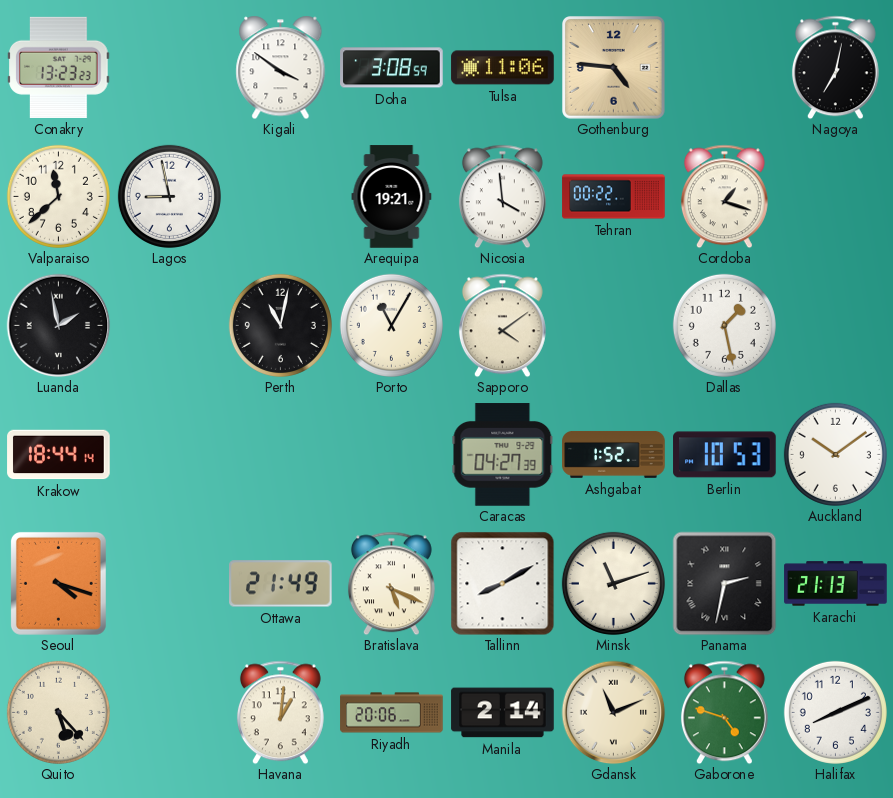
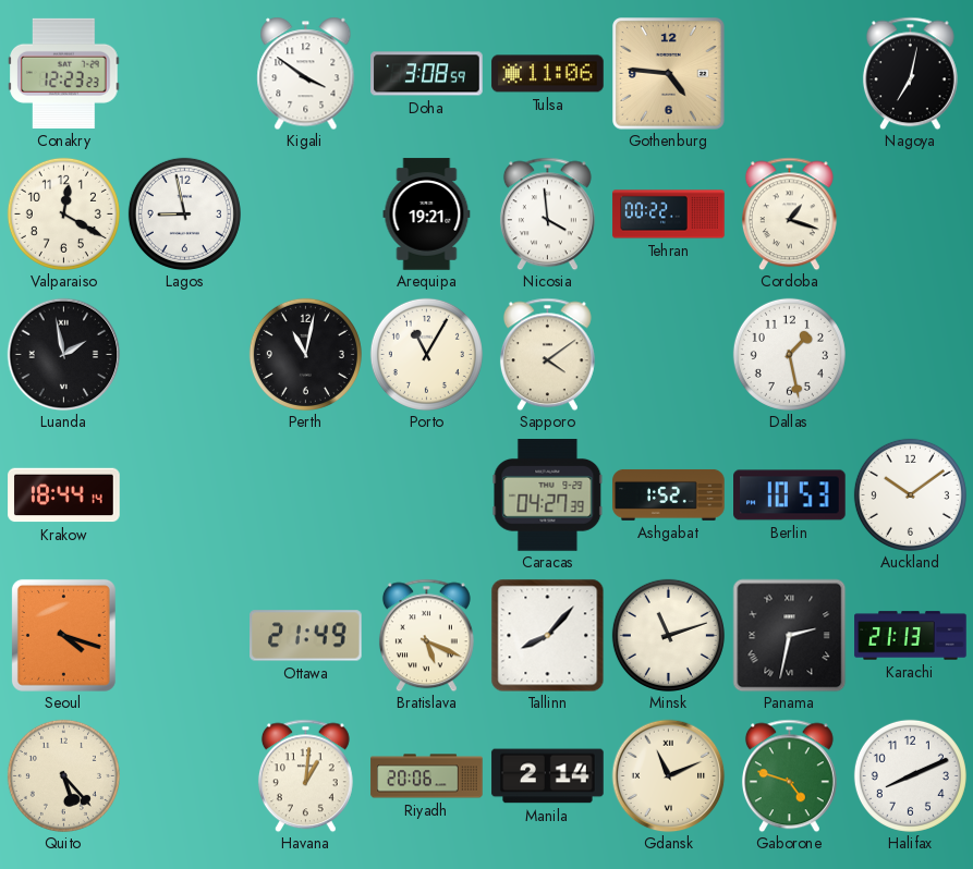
Conakry: 13:23 -> 12:23 (64, 73)
Valparaiso: 11:38 -> 12:20 (63, 213)
Tallinn: 8:10 -> 8:07 (547, 635)
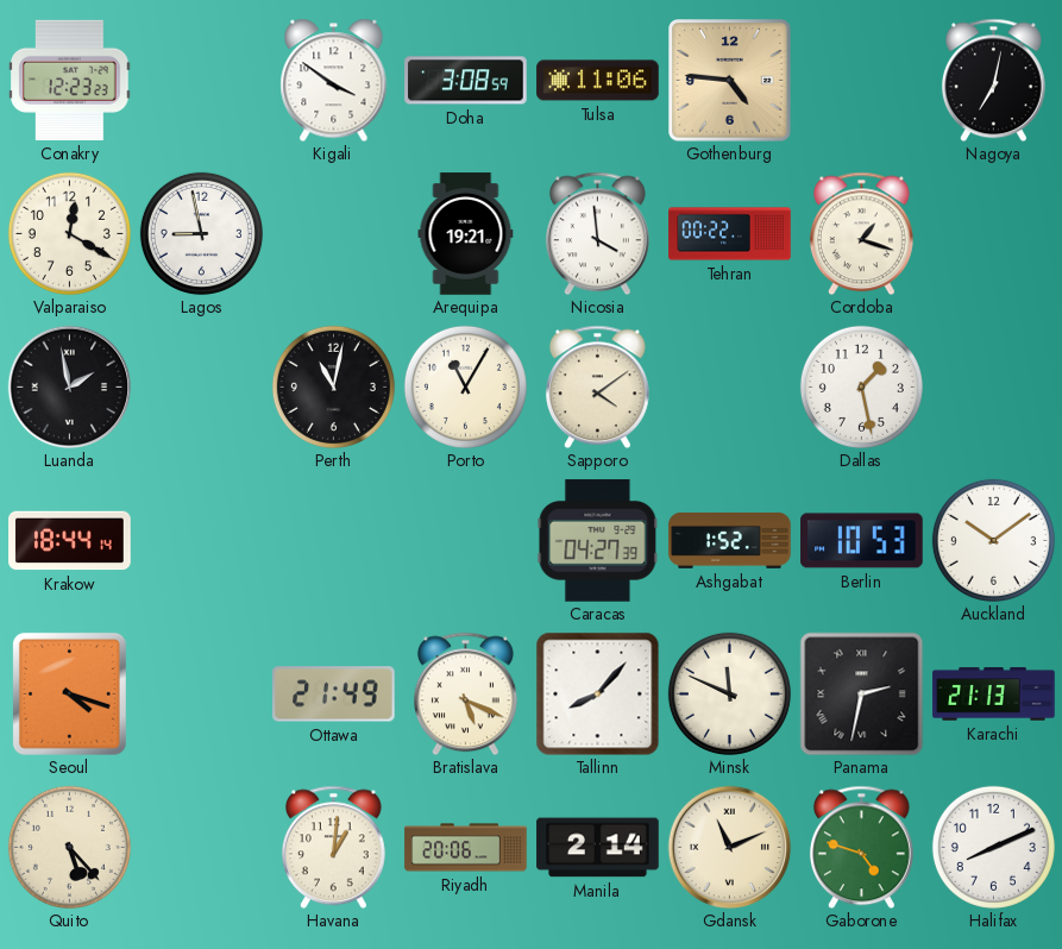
Minsk: 11:12 -> 11:49 (729, 693)
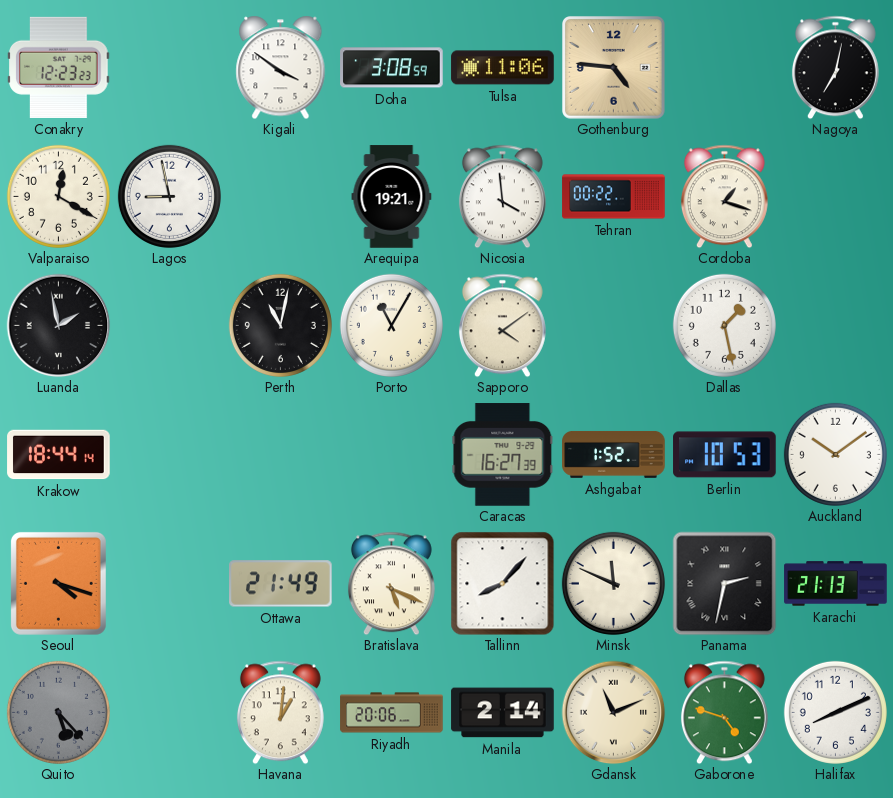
Caracas: 04:27 -> 16:27 (503, 455)
Quito dial: cream -> grey (58, 712)
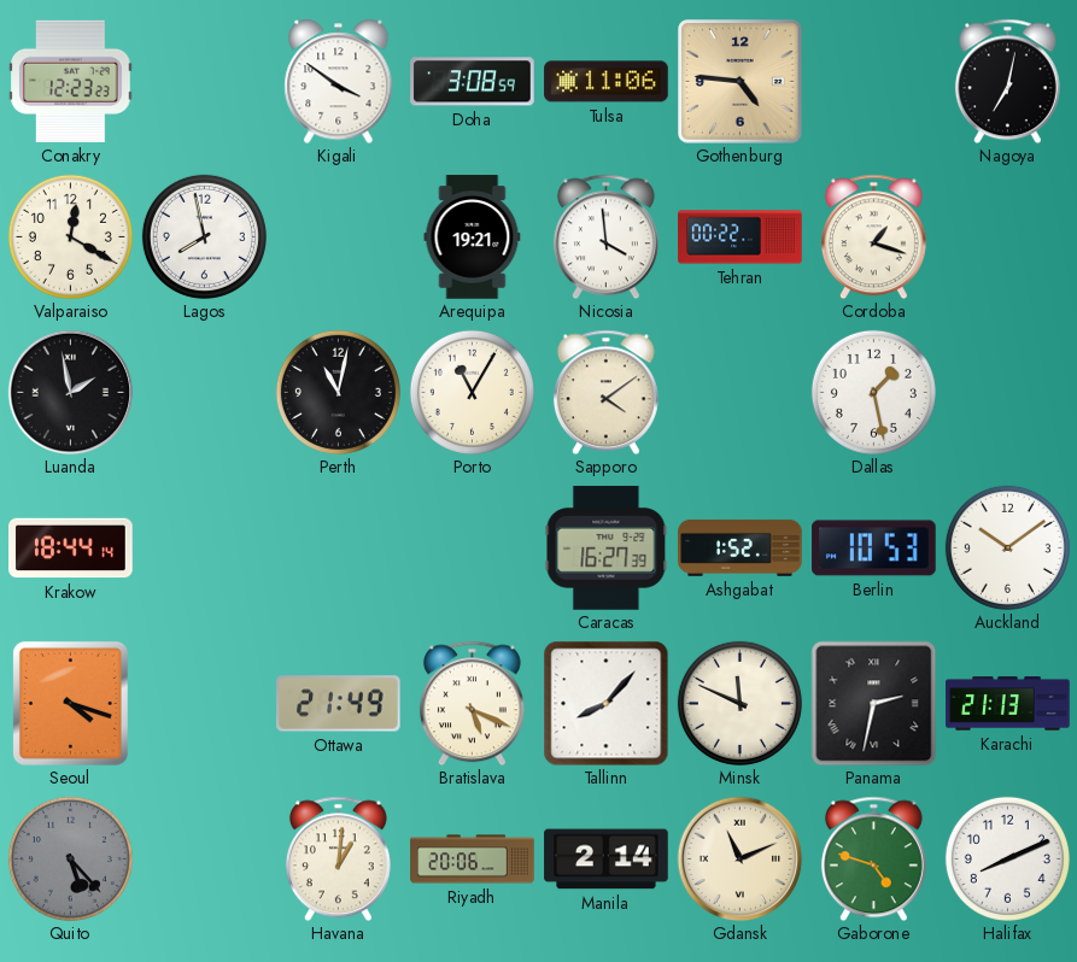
Lagos: 8:58 -> 7:58 (204, 236)
